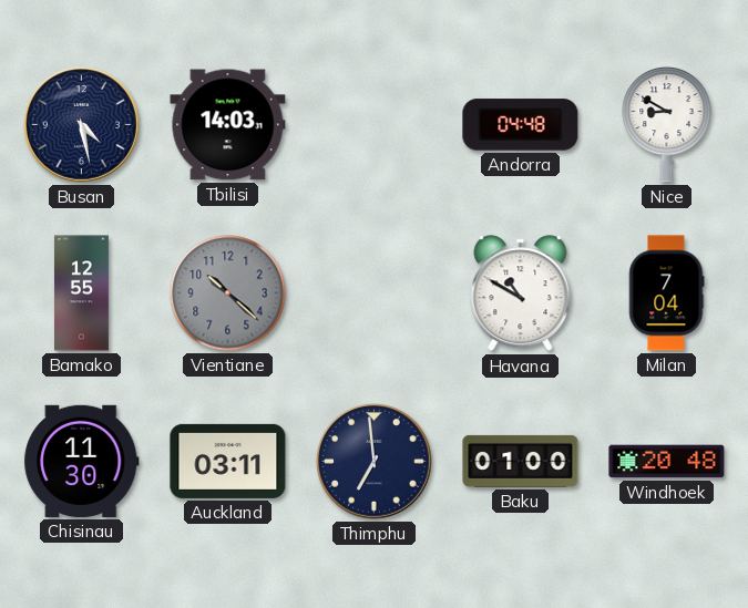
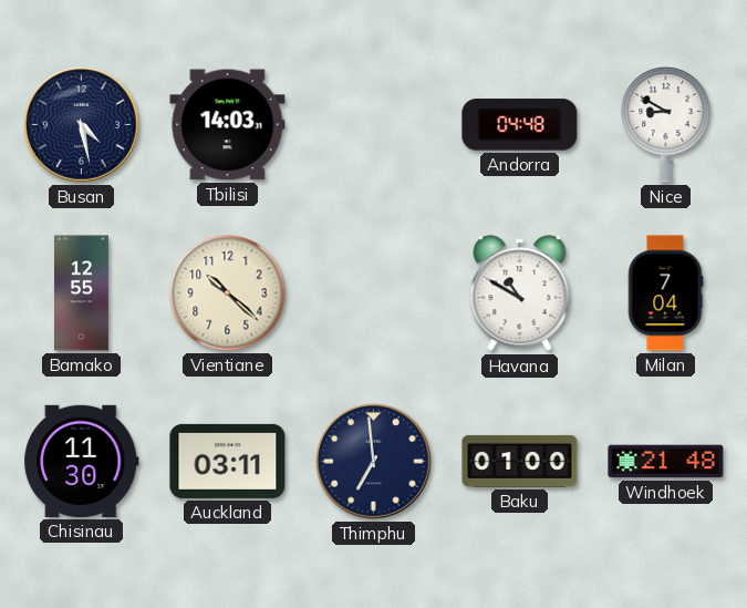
Vientiane dial: grey -> cream (228, 293)
Windhoek: 20:48 -> 21:48 (666, 462)
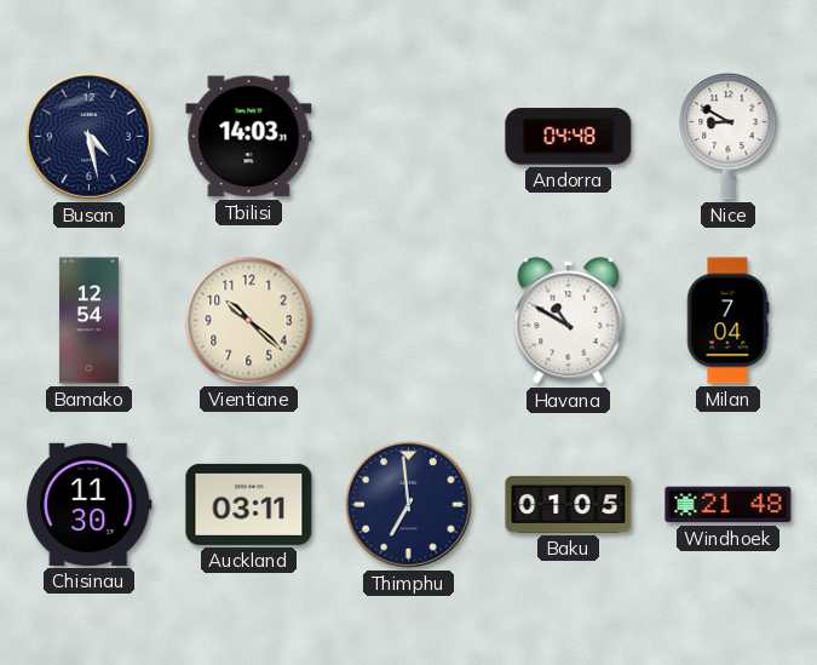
Bamako: 12:55 -> 12:54 (88, 321)
Baku: 01:00 -> 01:05 (569, 504)
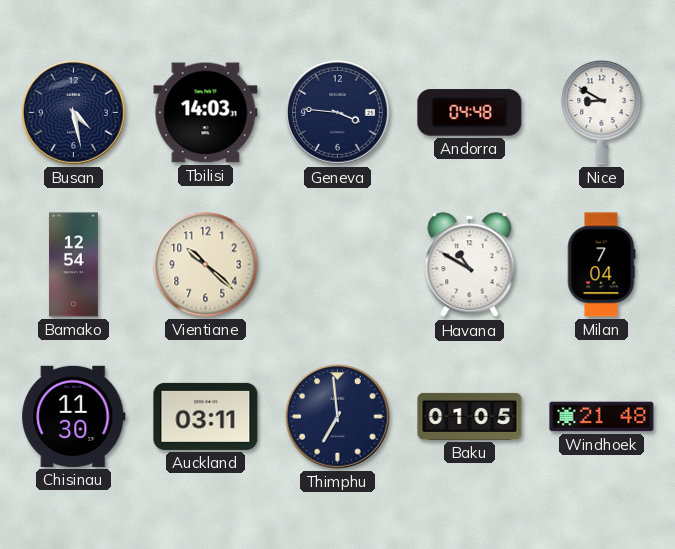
Geneva: none -> 3:46 (338, 113)
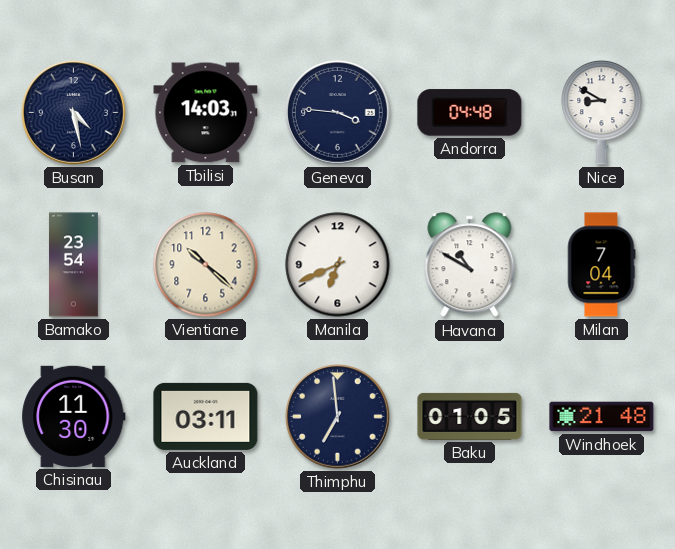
Bamako: 12:54 -> 23:54 (73, 265)
Manila: none -> 6:41 (338, 265)
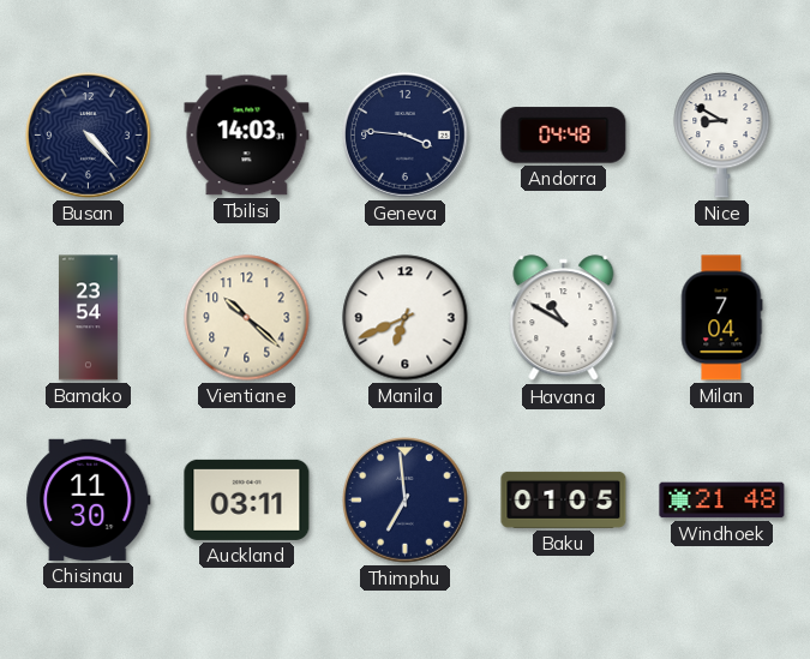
Busan: 4:28 -> 4:23 (89, 136)
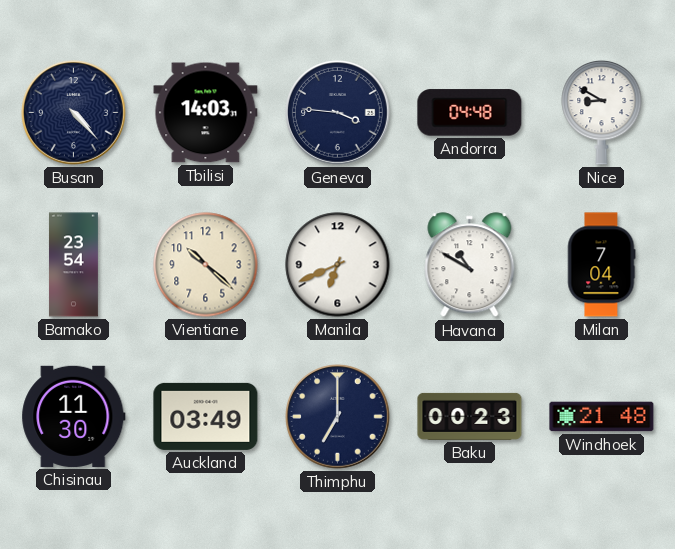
Auckland: 03:11 -> 03:49 (206, 416)
Thimphu: 6:59 -> 7:00 (338, 417)
Baku: 01:05 -> 00:23 (470, 416)
